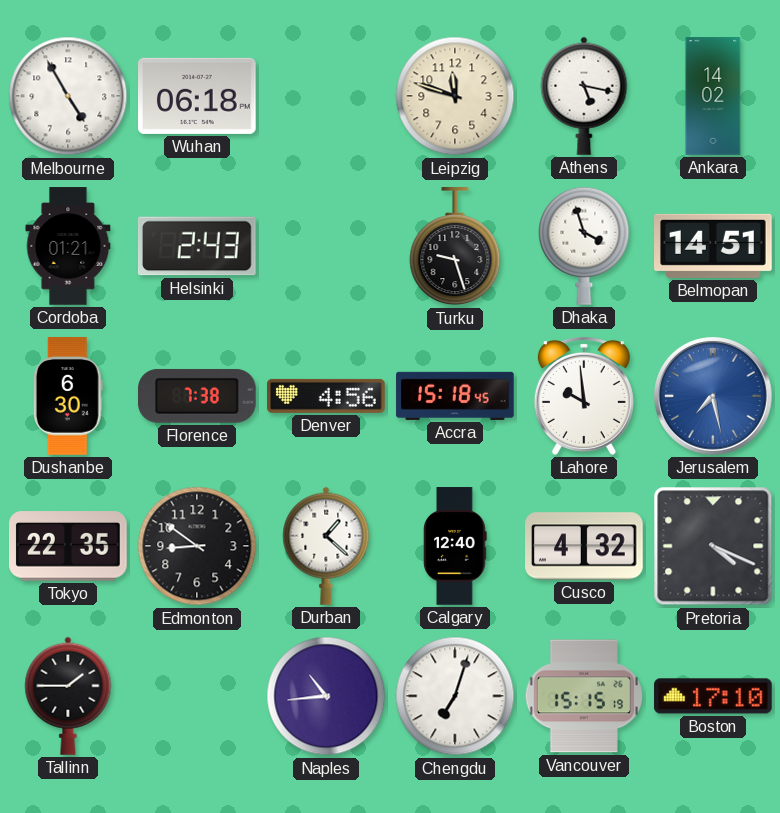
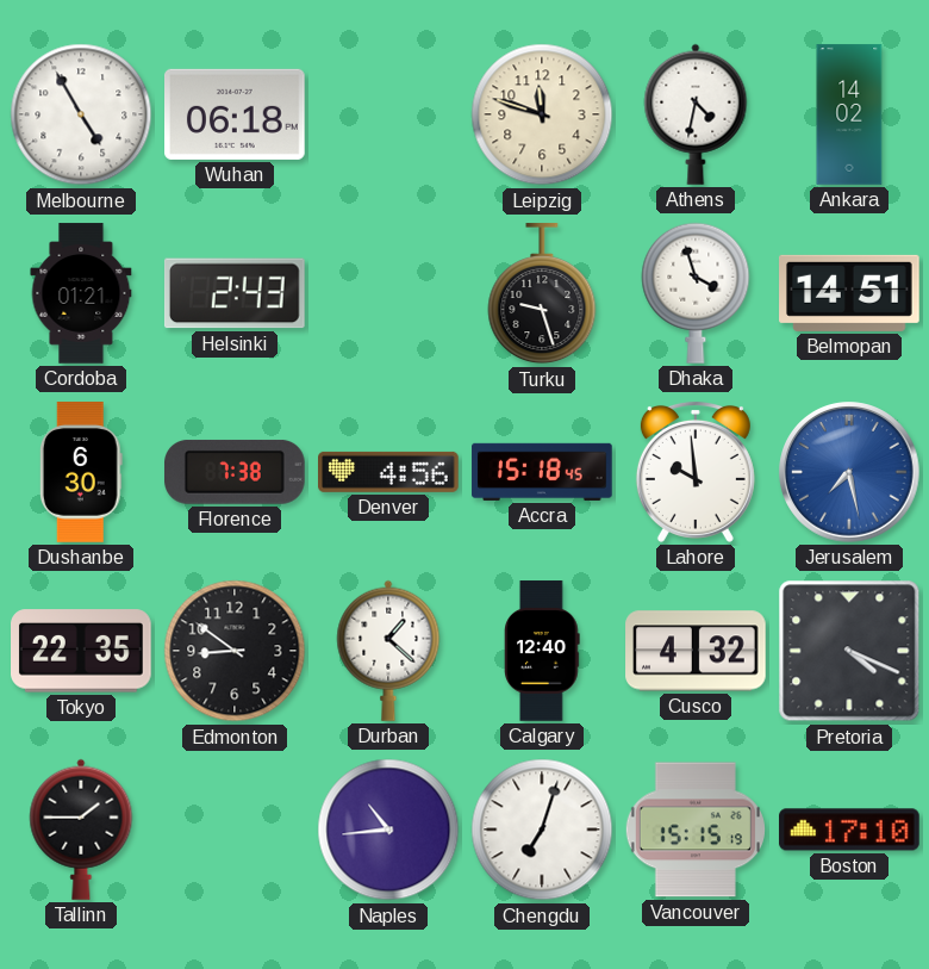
Athens: 5:17 -> 4:32 (696, 114)
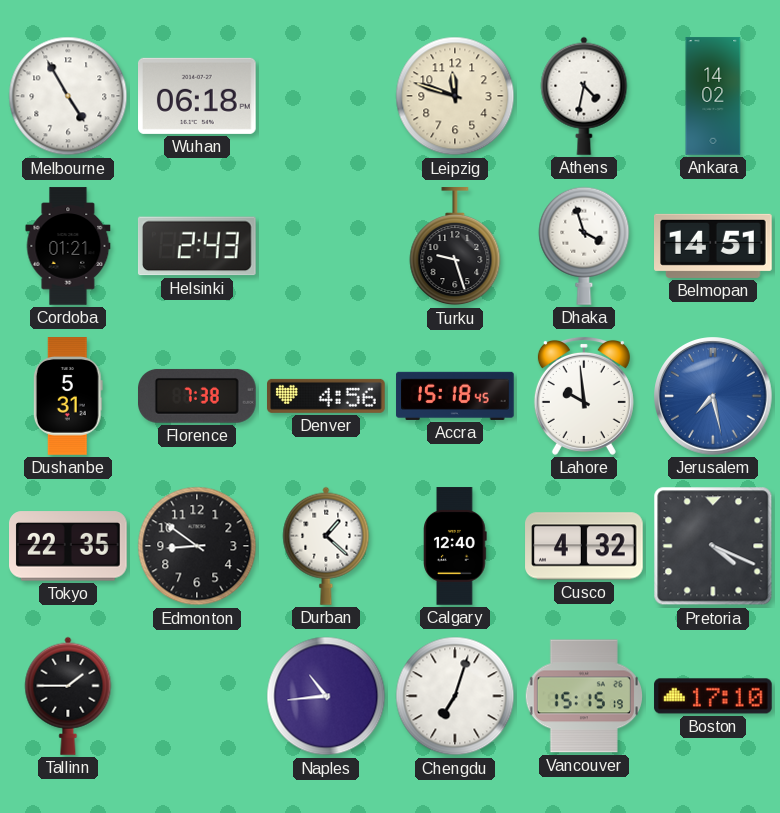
Dushanbe: 6:30 -> 5:31 (68, 396)
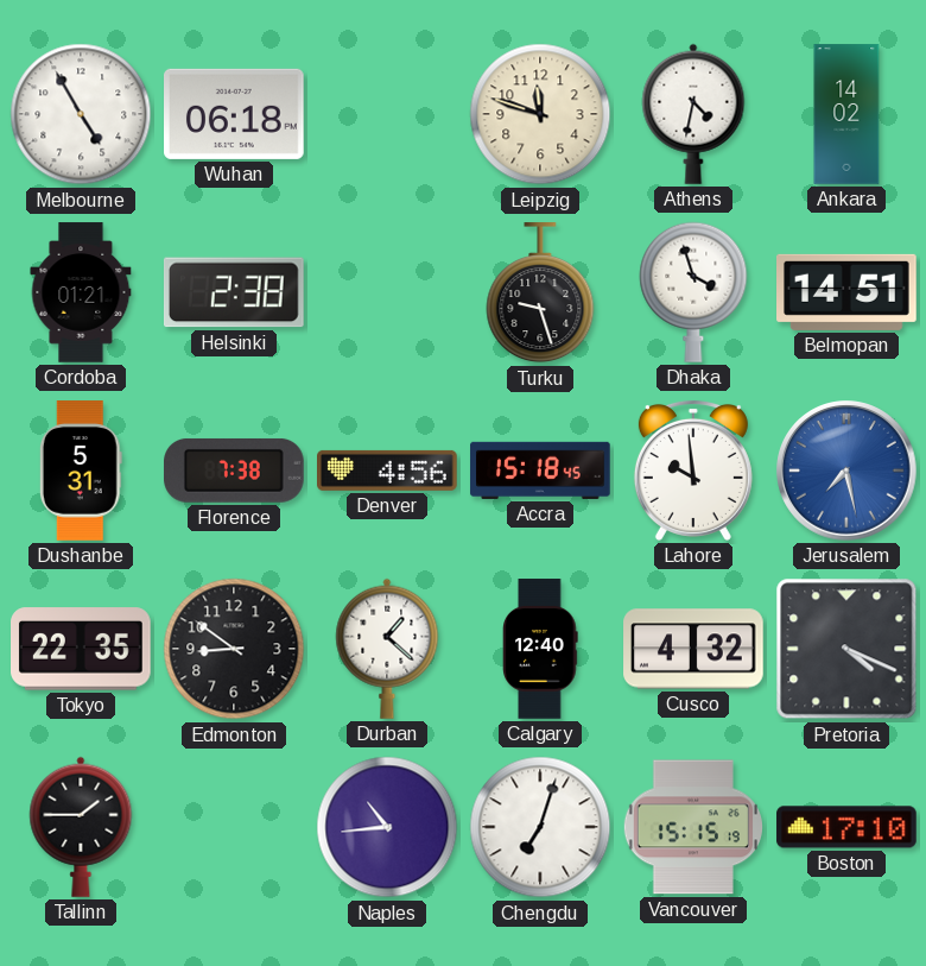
Helsinki: 2:43 -> 2:38 (234, 292)
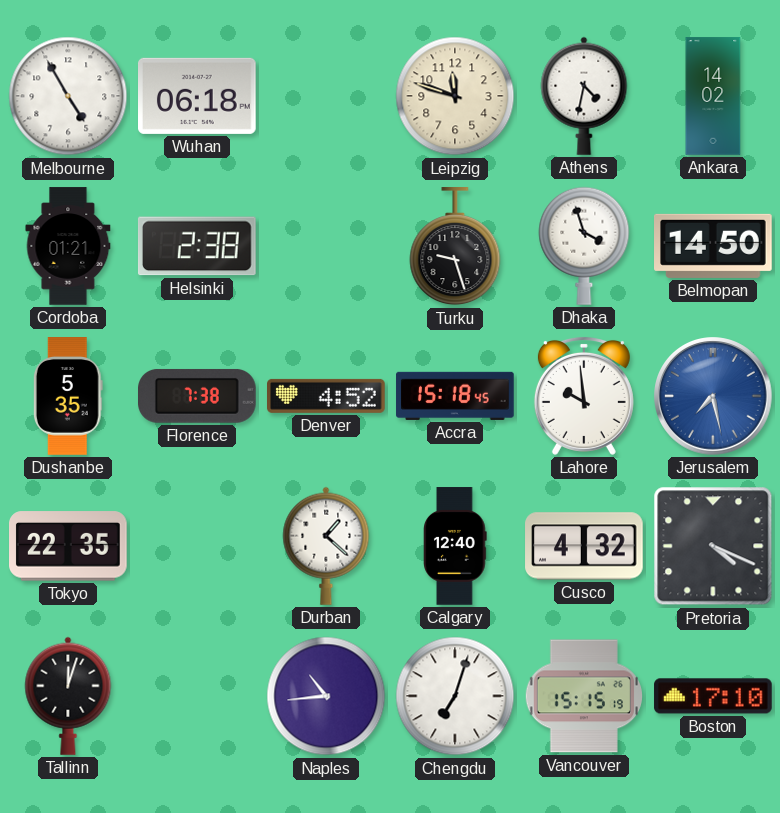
Belmopan: 14:51 -> 14:50 (714, 246)
Dushanbe: 5:31 -> 5:35 (68, 396)
Denver: 4:56 -> 4:52 (327, 396)
Edmonton: 8:51 -> none (234, 649)
Tallinn: 1:45 -> 12:03 (68, 696)
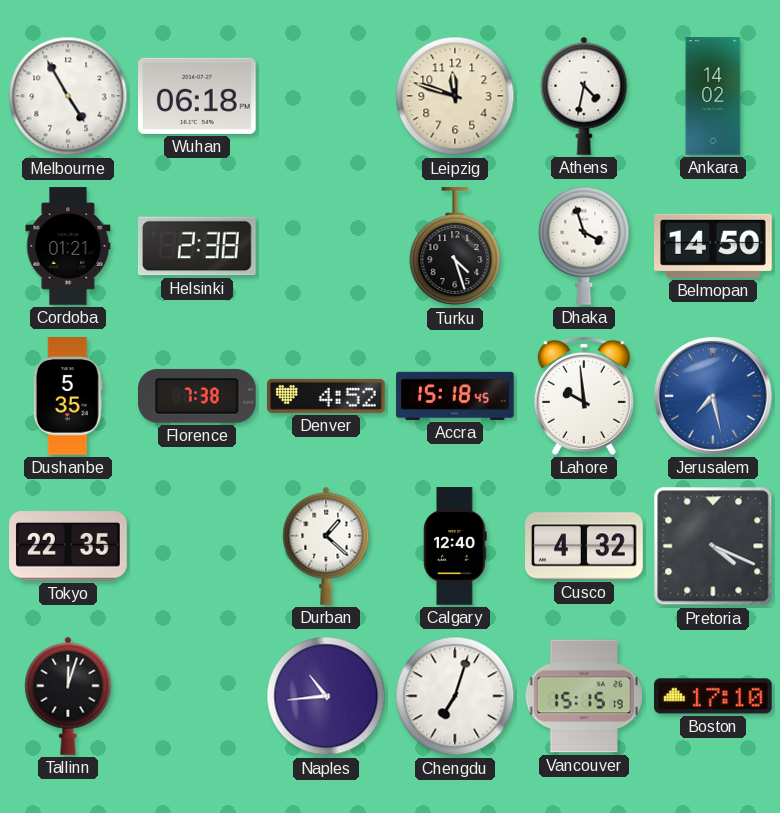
Turku: 9:27 -> 4:27 (455, 247)
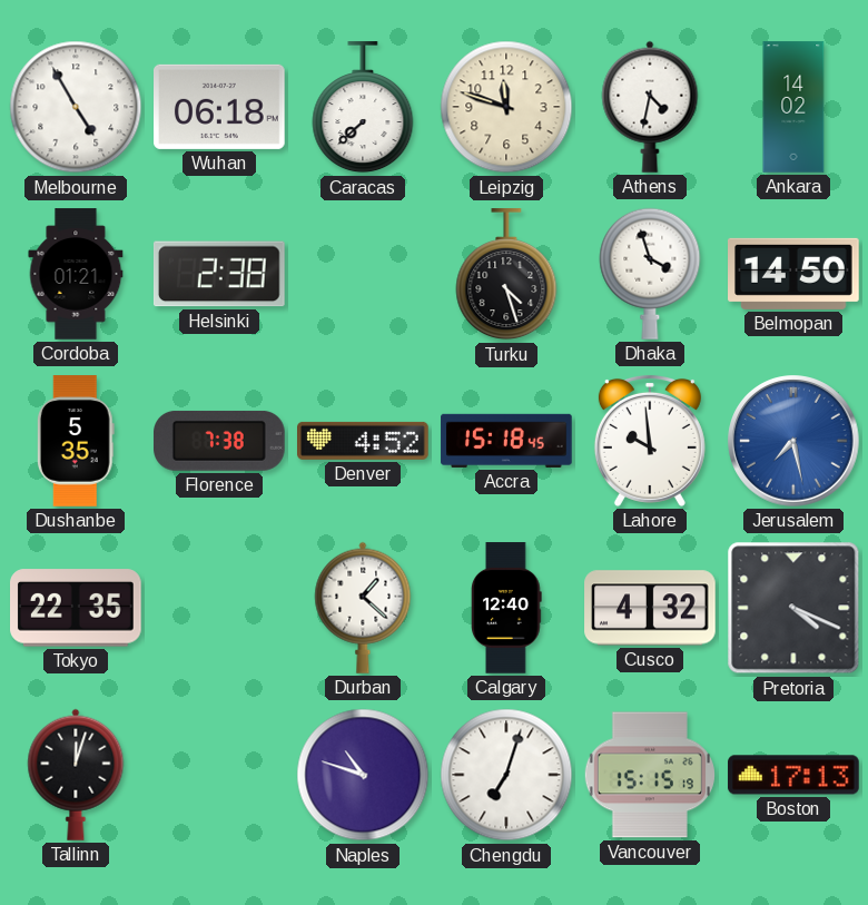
Caracas: none -> 7:38 (363, 108)
Naples: 10:44 -> 10:48 (363, 775)
Boston: 17:10 -> 17:13 (793, 775)
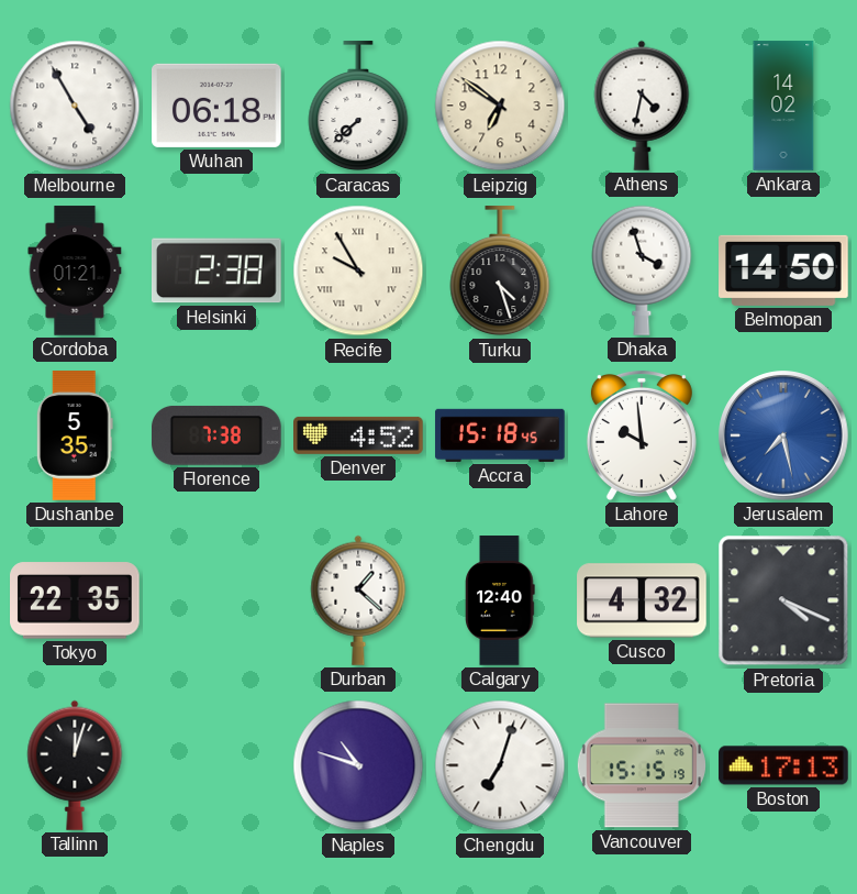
Leipzig: 11:48 -> 6:51 (500, 106)
Recife: none -> 9:55 (358, 271)
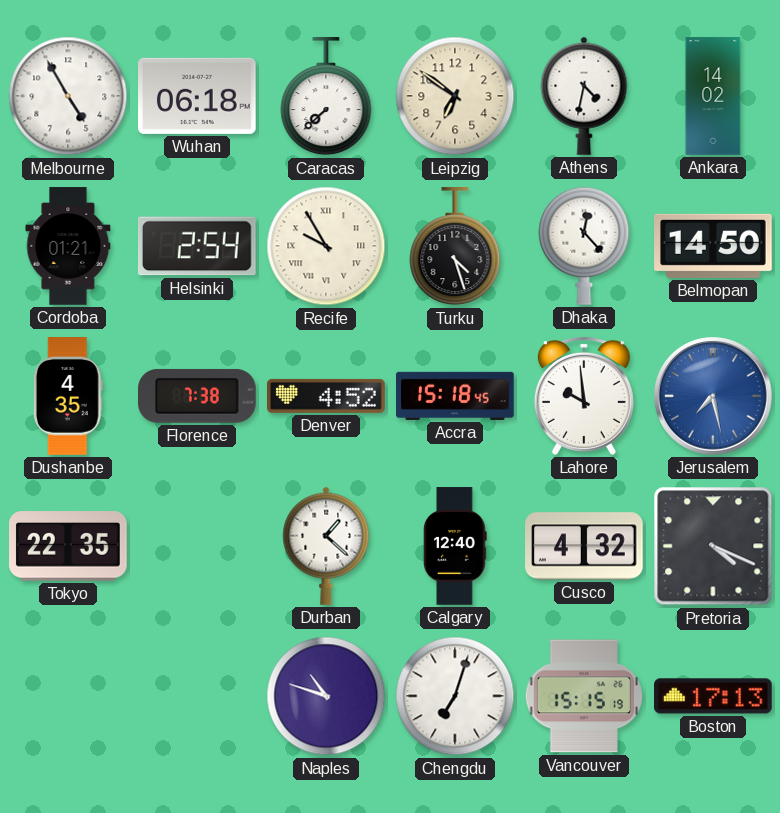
Helsinki: 2:38 -> 2:54 (197, 246)
Dhaka: 3:57 -> 12:23 (584, 246)
Dushanbe: 5:35 -> 4:35 (68, 396)
Tallinn: 12:03 -> none (75, 765)
